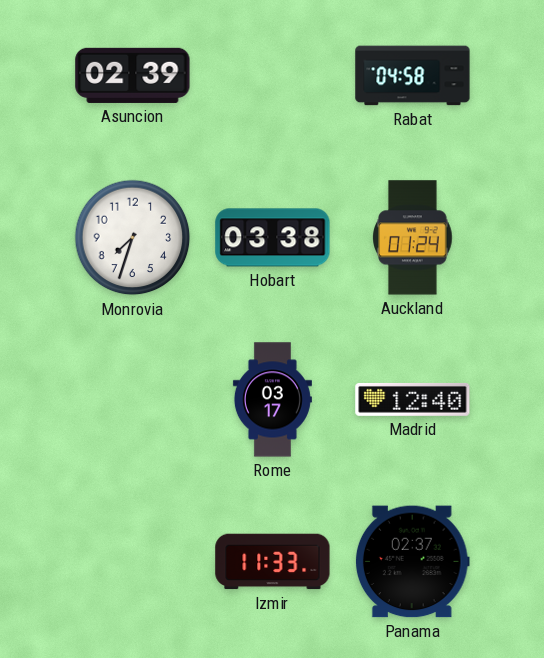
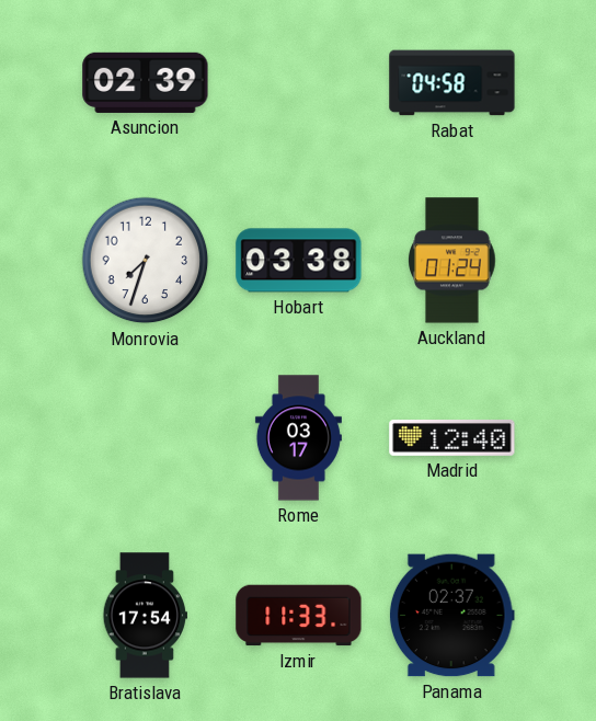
Bratislava: none -> 17:54 (145, 616)
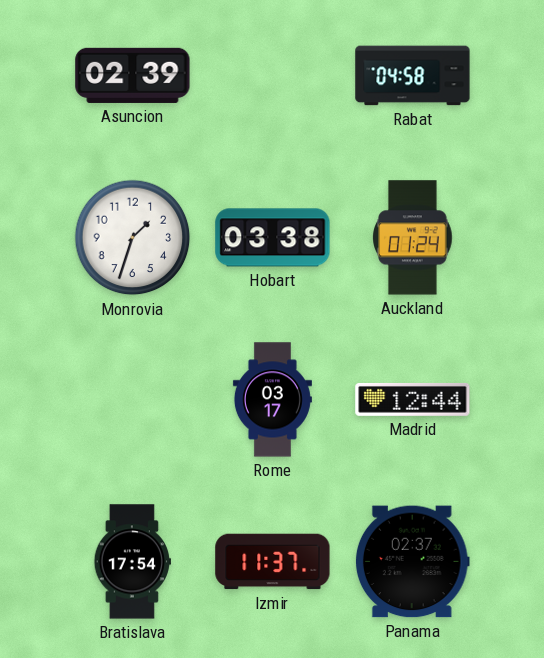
Monrovia: 7:33 -> 1:33 (133, 238)
Madrid: 12:40 -> 12:44 (413, 399)
Izmir: 11:33 -> 11:37 (273, 562)
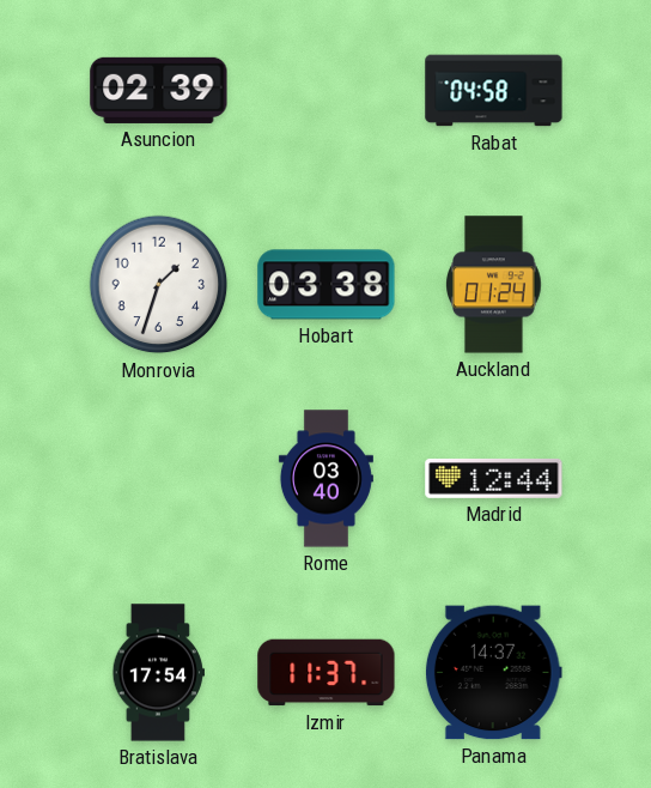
Rome: 03:17 -> 03:40 (325, 479)
Panama: 02:37 -> 14:37 (493, 673)
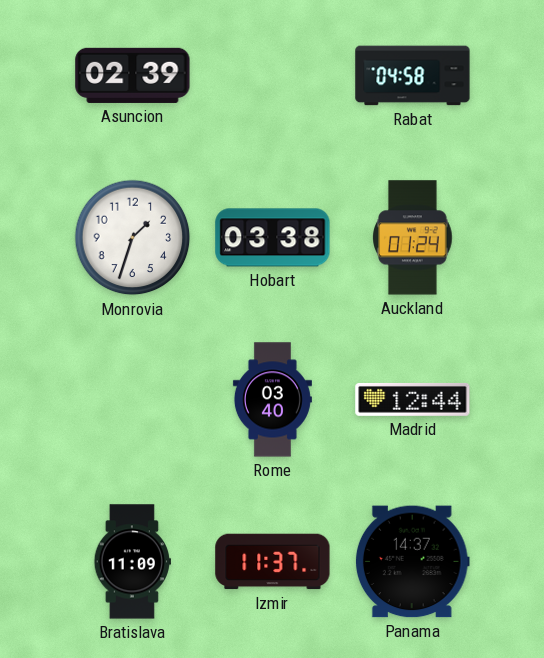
Bratislava: 17:54 -> 11:09 (132, 562)
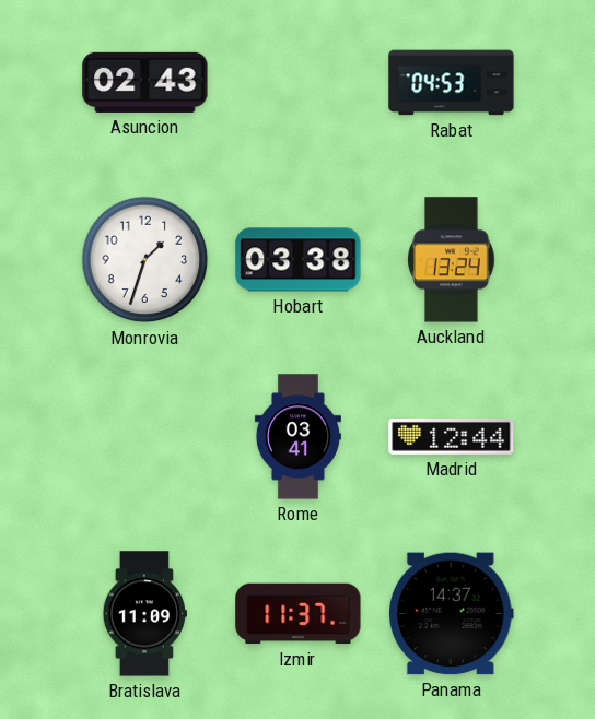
Asuncion: 02:39 -> 02:43 (145, 82)
Rabat: 04:58 -> 04:53 (452, 83)
Auckland: 01:24 -> 13:24 (452, 260)
Rome: 03:40 -> 03:41 (297, 437)
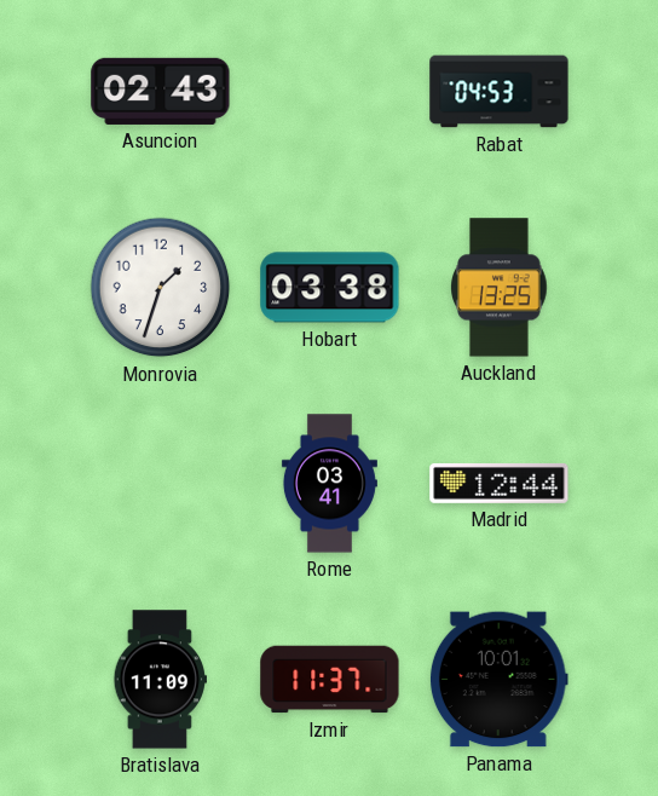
Auckland: 13:24 -> 13:25 (500, 288)
Panama: 14:37 -> 10:01 (498, 680)
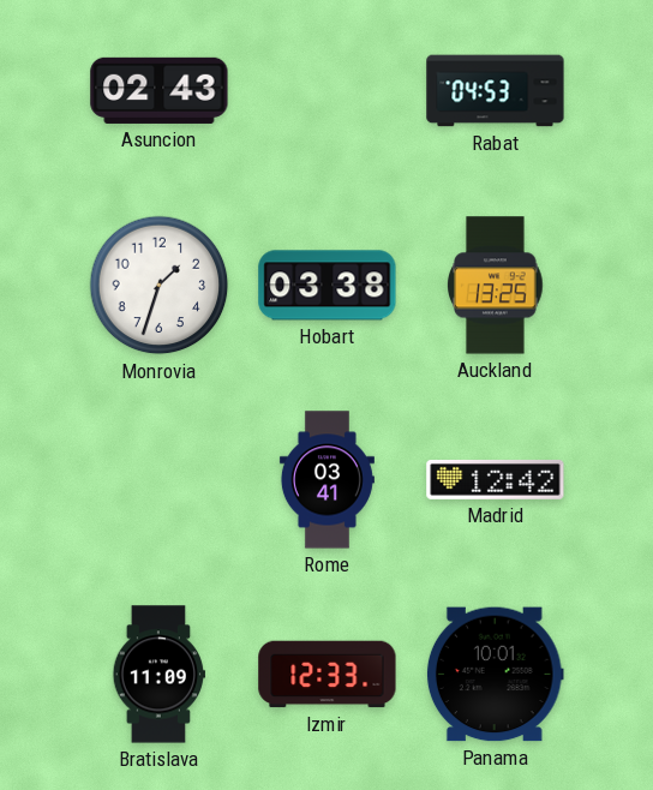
Madrid: 12:44 -> 12:42 (496, 479)
Izmir: 11:37 -> 12:33 (328, 675)
